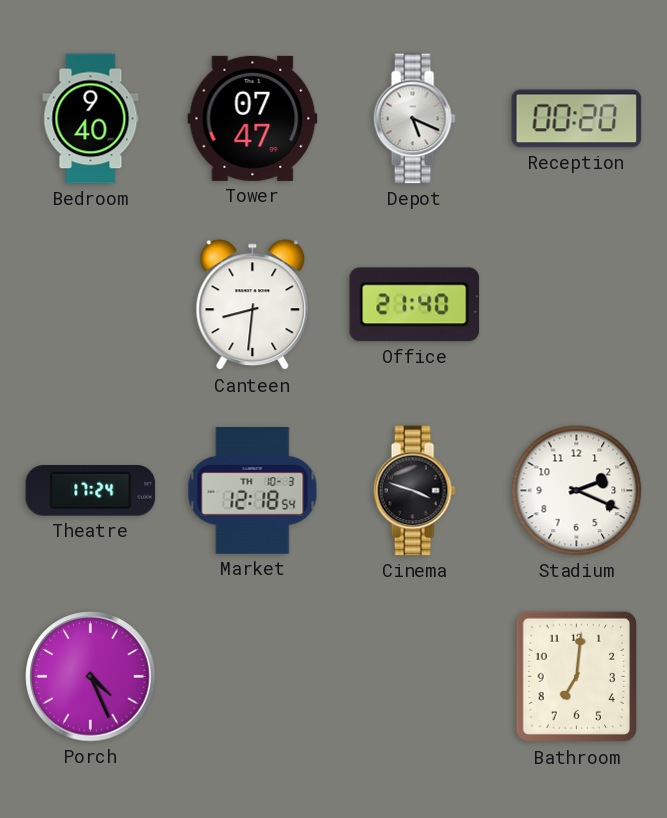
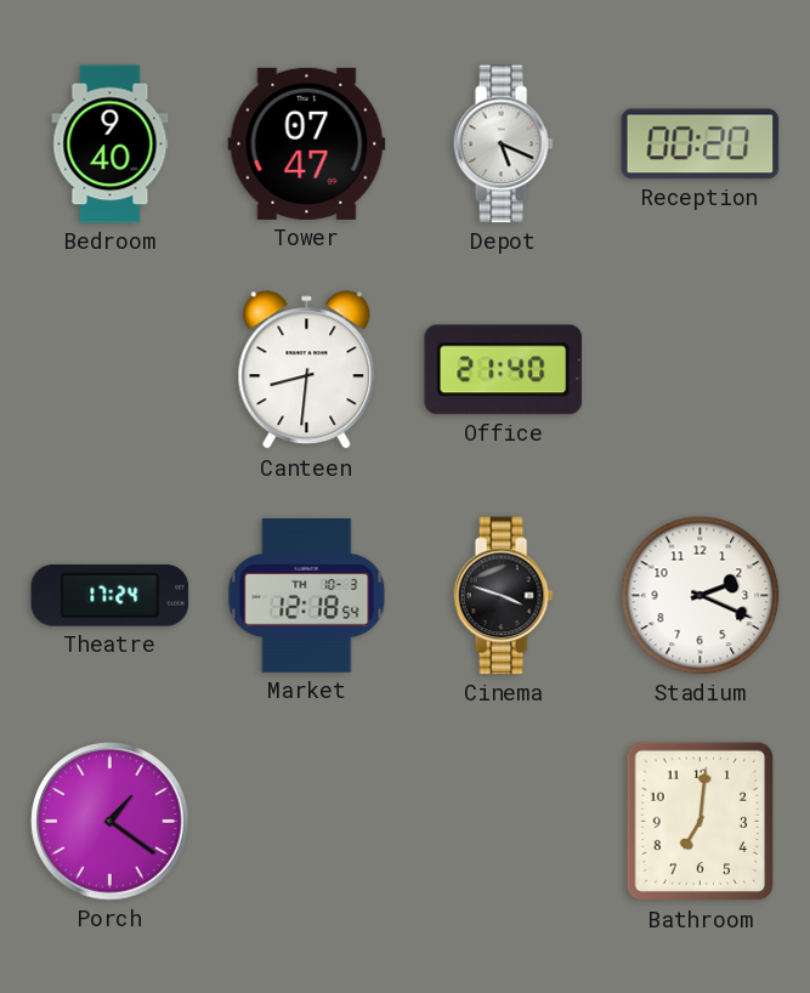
Porch: 4:26 -> 1:21 (111, 822)
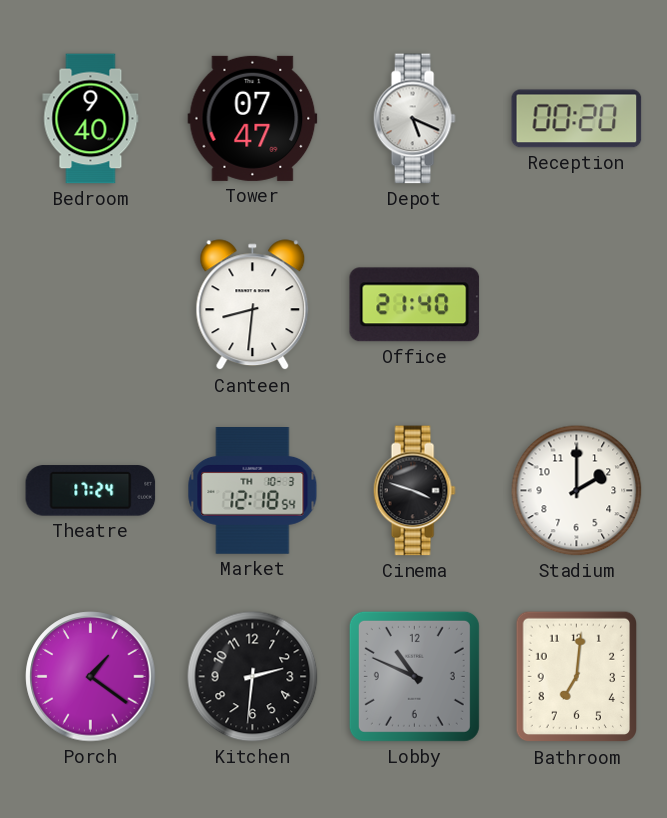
Stadium: 2:19 -> 2:00 (577, 491)
Kitchen: none -> 2:31 (253, 677)
Lobby: none -> 10:49 (414, 676)
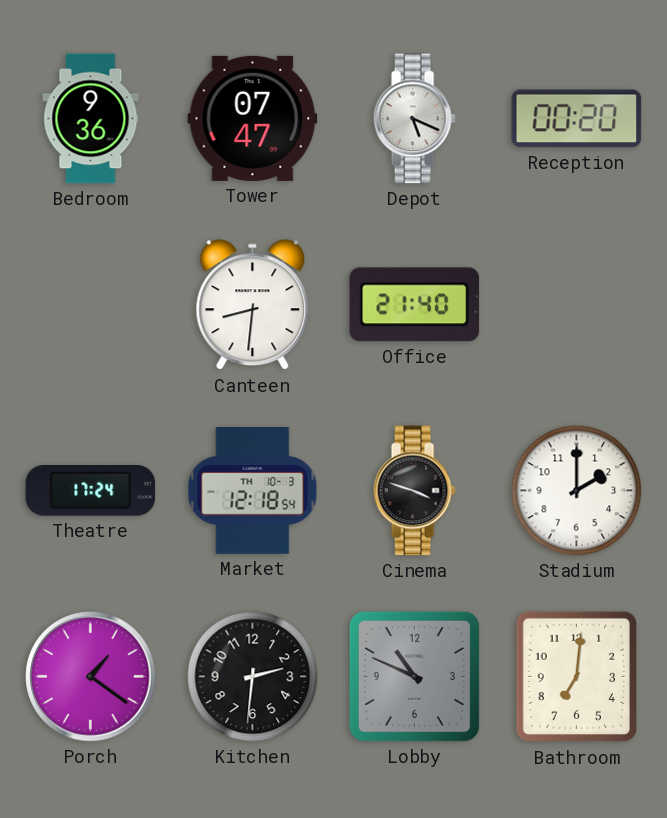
Bedroom: 9:40 -> 9:36 (91, 119)
